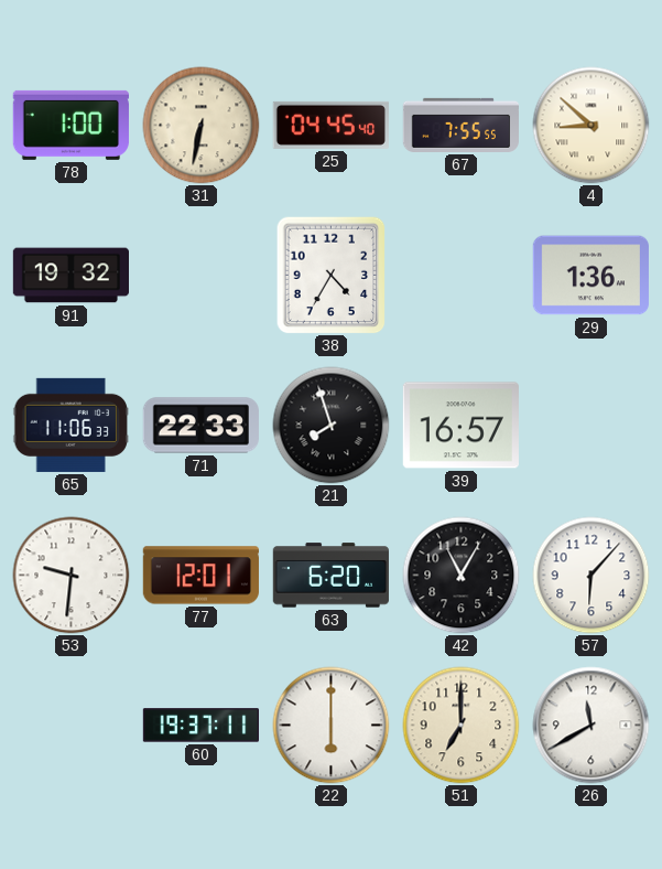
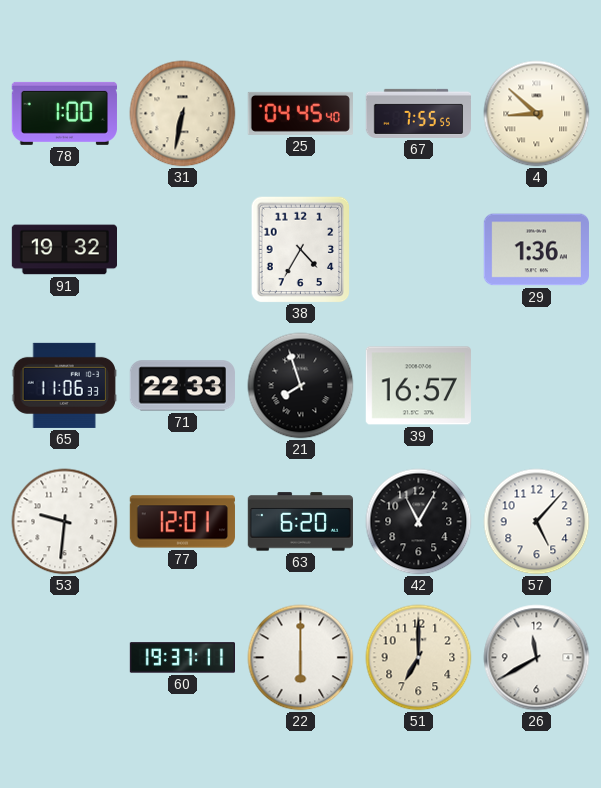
57: 6:07 -> 5:07 (537, 522)
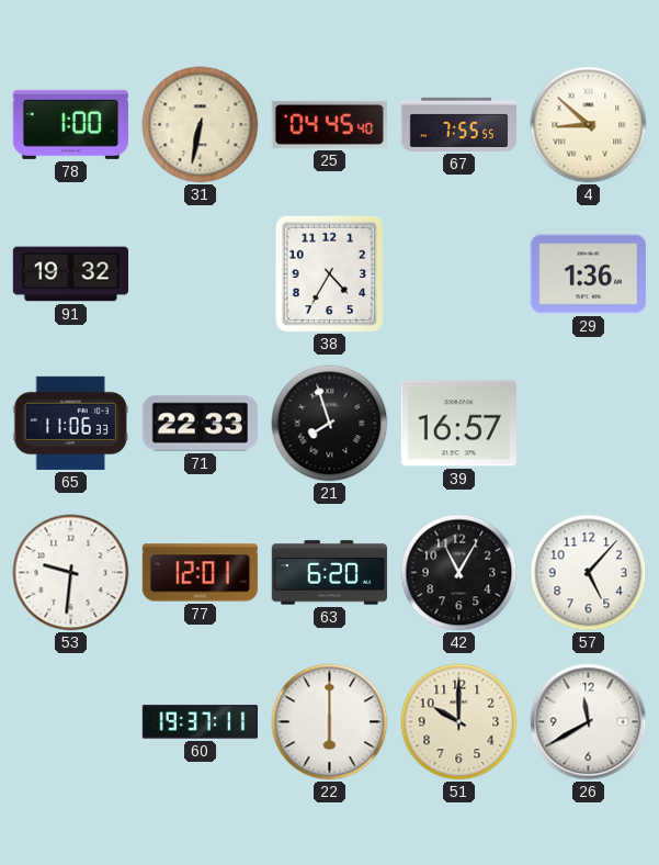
51: 7:00 -> 10:00 (459, 722)
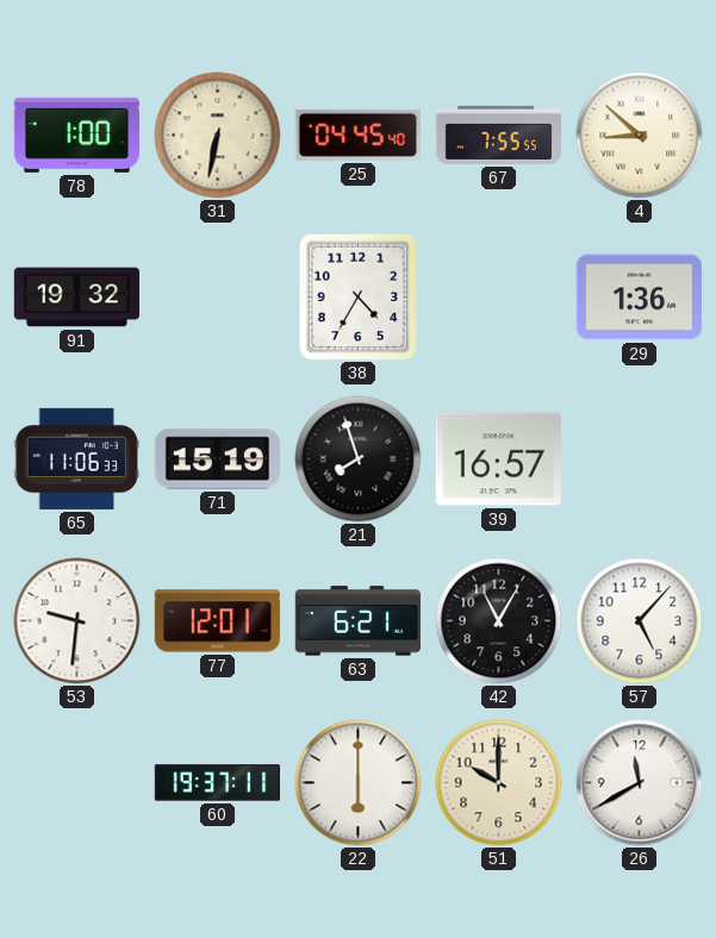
71: 22:33 -> 15:19 (217, 459)
63: 6:20 -> 6:21 (357, 621)
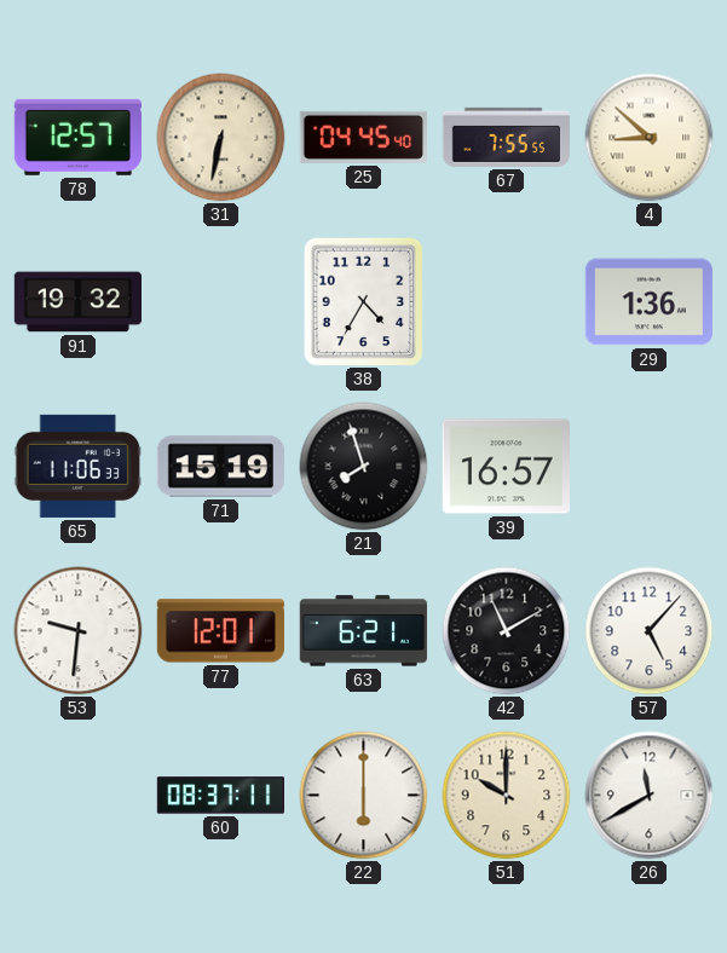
78: 1:00 -> 12:57 (77, 137)
42: 11:05 -> 11:10 (507, 631)
60: 19:37 -> 08:37 (220, 796)
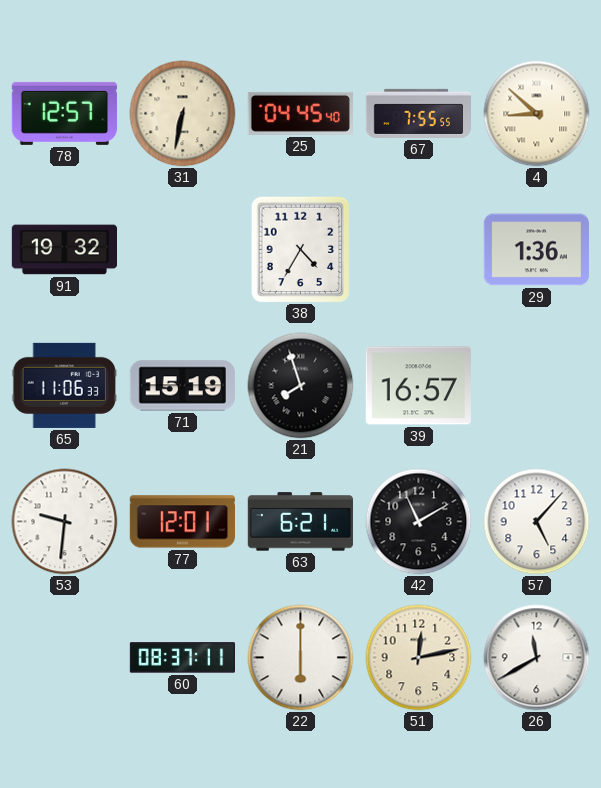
51: 10:00 -> 12:13 (419, 658)
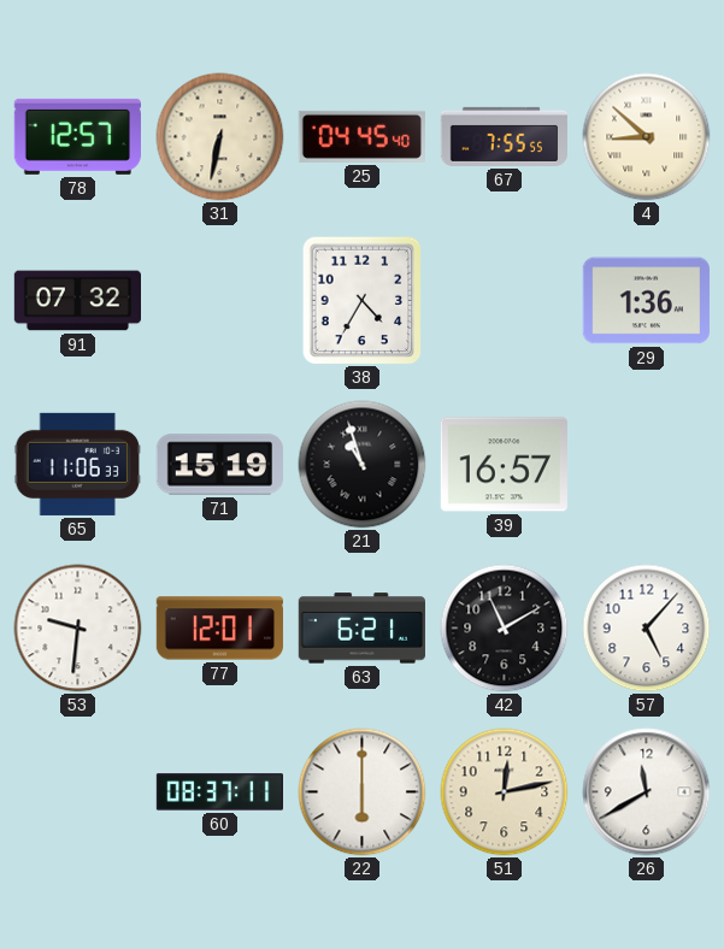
91: 19:32 -> 07:32 (77, 301)
21: 7:57 -> 10:57 (363, 465)
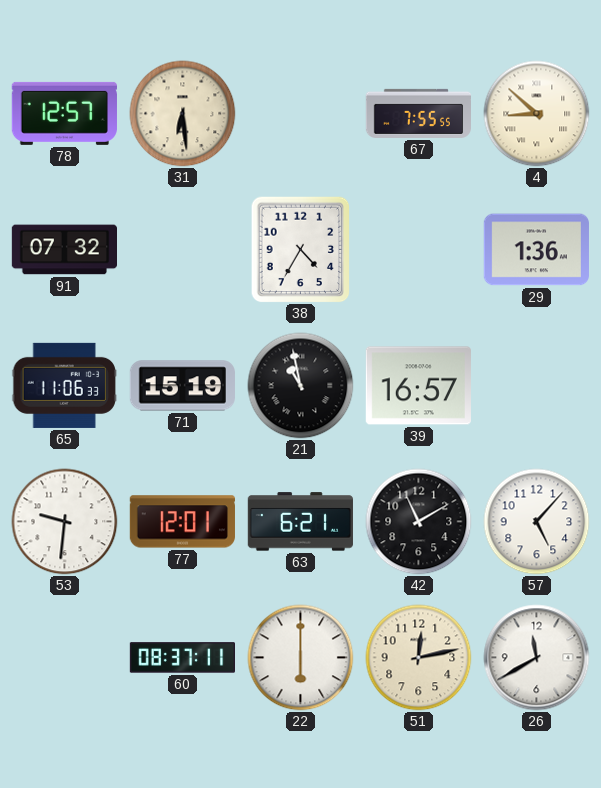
31: 6:32 -> 6:29 (183, 114)
25: 04:45 -> none (361, 136)
21: 10:57 -> 10:58 (301, 386)
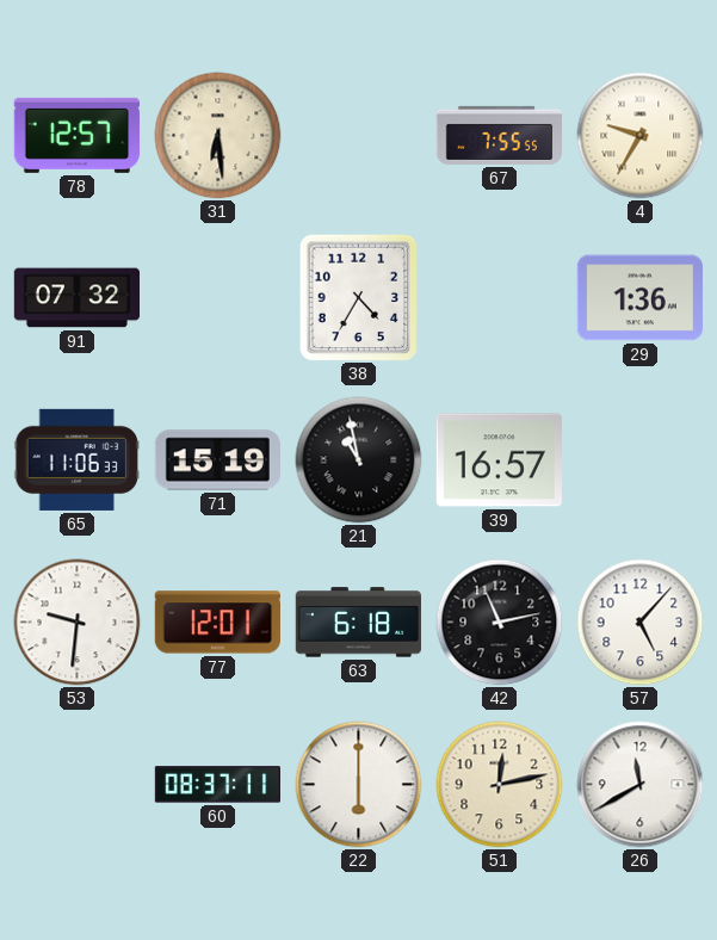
4: 8:52 -> 9:35 (641, 136)
63: 6:21 -> 6:18 (358, 623)
42: 11:10 -> 11:13 (500, 623)
